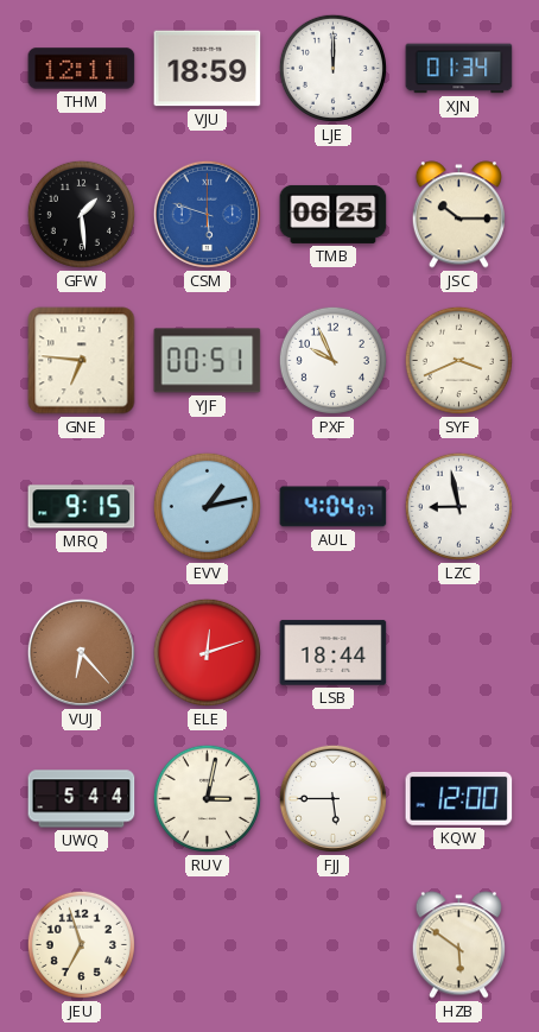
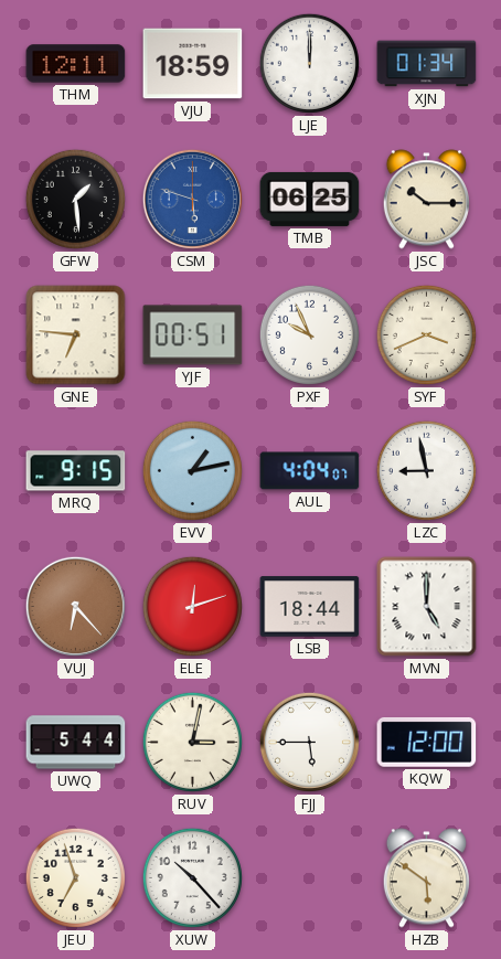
MVN: none -> 5:00 (427, 607)
XUW: none -> 10:23 (192, 877)
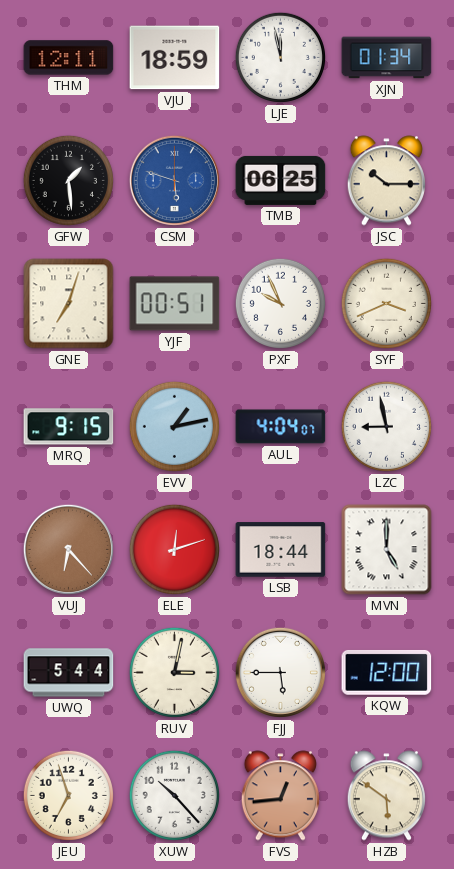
LJE: 12:00 -> 11:58 (280, 57)
GNE: 6:46 -> 7:03 (69, 304)
FVS: none -> 12:44 (280, 796)
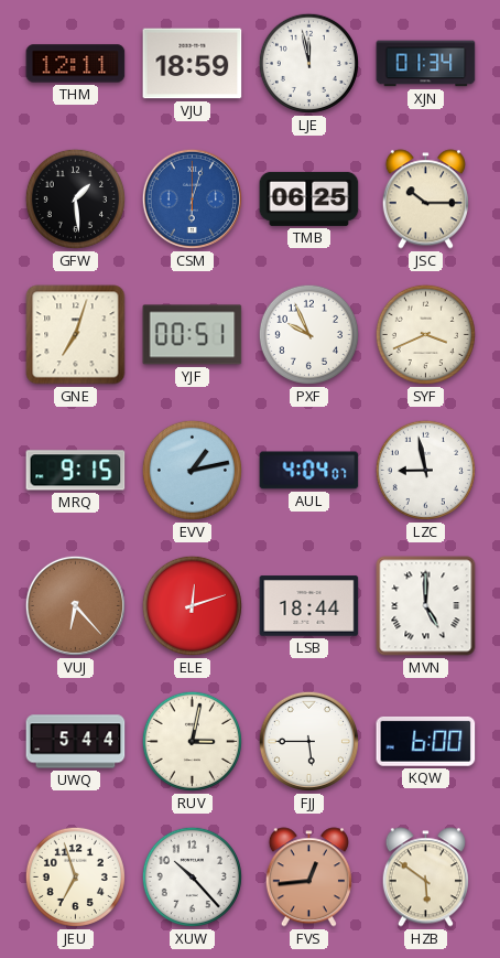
CSM: 5:48 -> 6:03 (192, 198)
KQW: 12:00 -> 6:00 (426, 741)
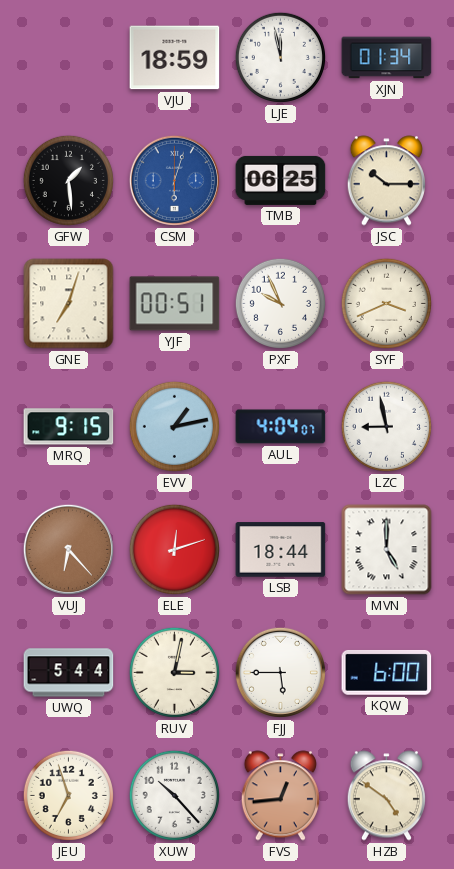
THM: 12:11 -> none (76, 64)
HZB: 5:51 -> 4:51 (386, 796)
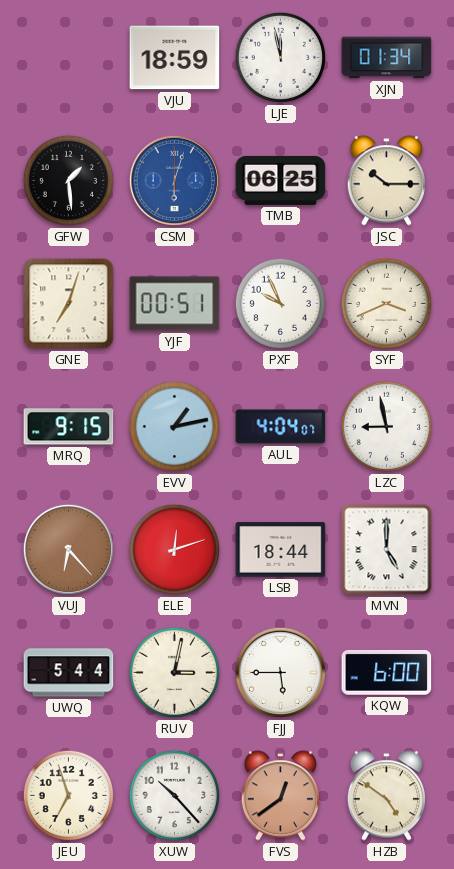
FVS: 12:44 -> 12:39 (280, 796)
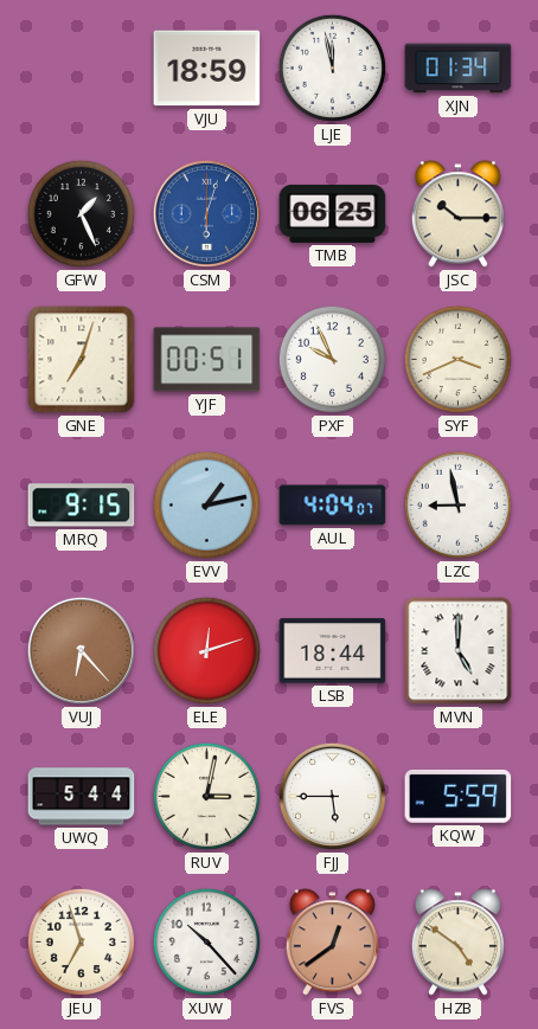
GFW: 1:29 -> 1:26 (81, 213)
KQW: 6:00 -> 5:59 (459, 796)
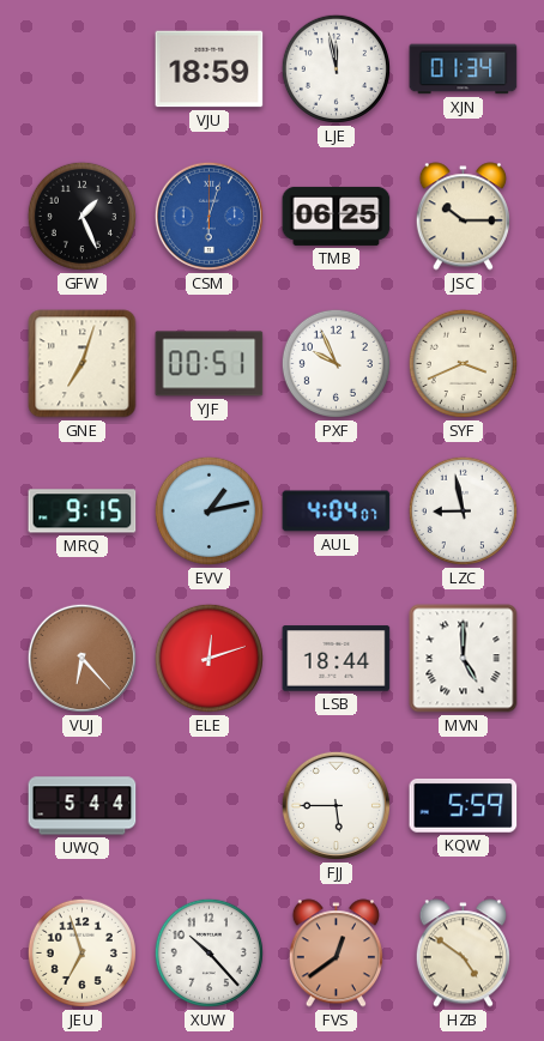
RUV: 3:02 -> none (206, 796)
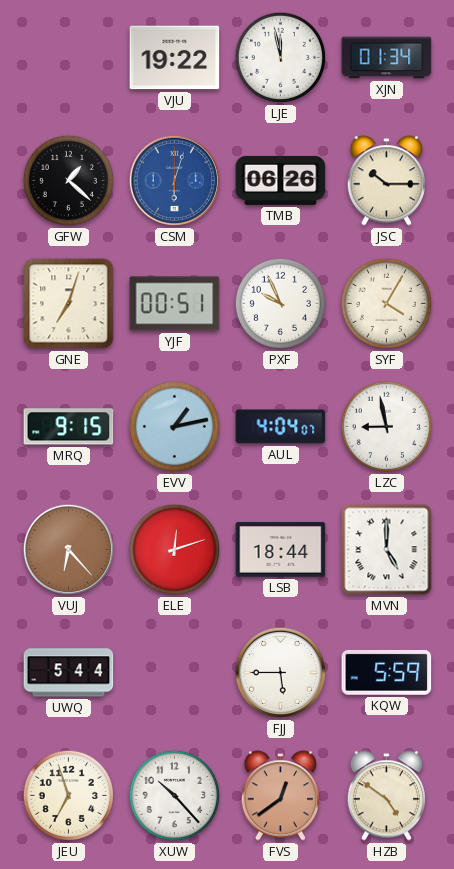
VJU: 18:59 -> 19:22 (175, 58)
GFW: 1:26 -> 1:22 (68, 180)
TMB: 06:25 -> 06:26 (281, 180)
SYF: 3:41 -> 4:05 (386, 303)
